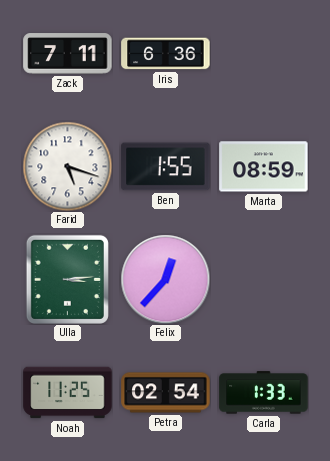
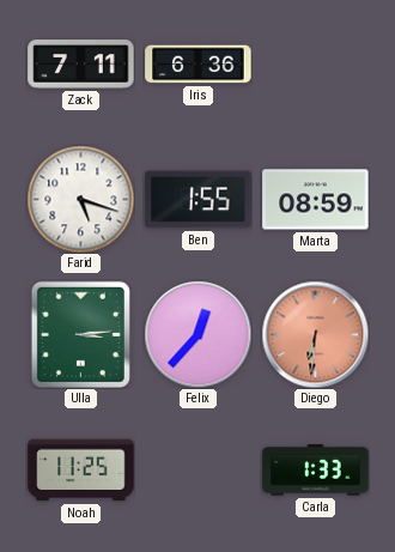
Diego: none -> 6:31 (315, 334)
Petra: 02:54 -> none (166, 393)
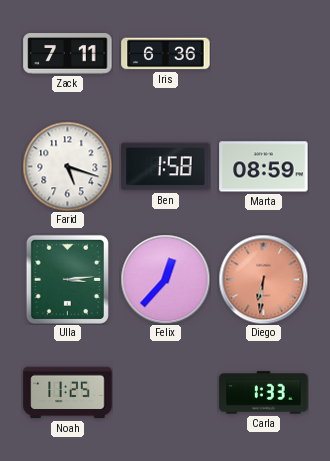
Ben: 1:55 -> 1:58 (166, 167)
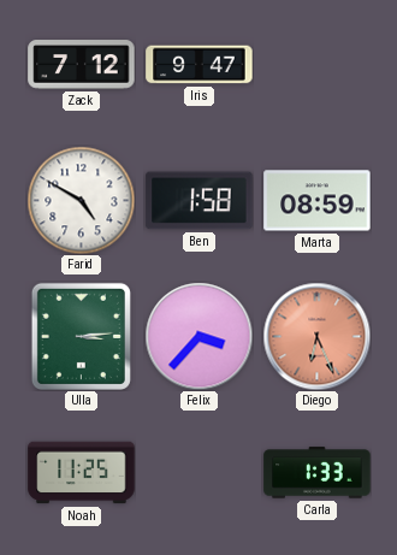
Zack: 7:11 -> 7:12 (82, 65)
Iris: 6:36 -> 9:47 (200, 65)
Farid: 5:18 -> 4:50 (81, 200)
Felix: 12:37 -> 3:37 (198, 336)
Diego: 6:31 -> 6:26 (316, 336)
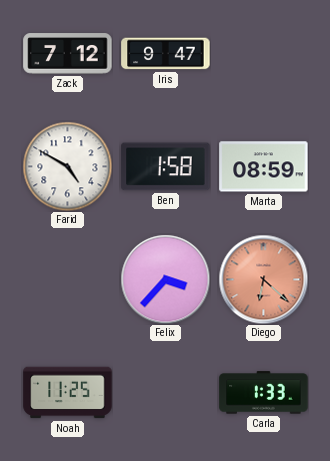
Ulla: 3:14 -> none (81, 336)
Diego: 6:26 -> 6:22 (263, 279)
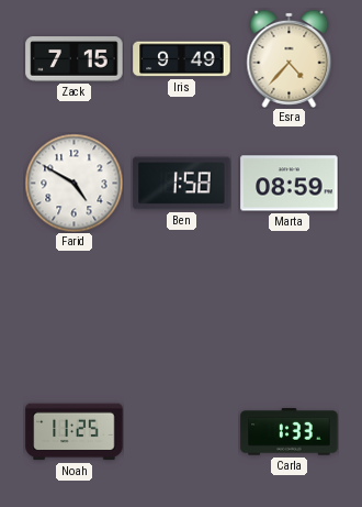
Zack: 7:12 -> 7:15 (75, 59)
Iris: 9:47 -> 9:49 (182, 59)
Esra: none -> 4:37 (290, 58)
Felix: 3:37 -> none (165, 279)
Diego: 6:22 -> none (263, 279)
